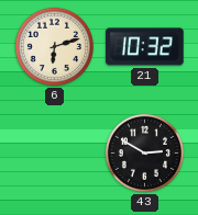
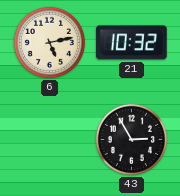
6: 6:12 -> 5:13 (49, 42)
43: 2:50 -> 2:55 (131, 139)
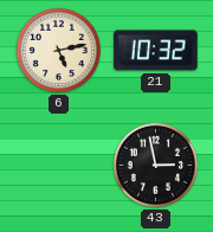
43: 2:55 -> 2:58 (155, 165)
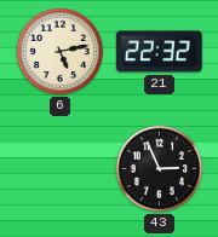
21: 10:32 -> 22:32 (160, 52)
43: 2:58 -> 2:56 (159, 168)
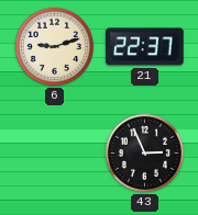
6: 5:13 -> 9:12 (54, 46)
21: 22:32 -> 22:37 (145, 47)
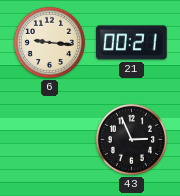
6: 9:12 -> 9:16 (49, 42)
21: 22:37 -> 00:21 (132, 43)
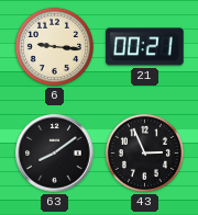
63: none -> 8:09 (55, 154)
